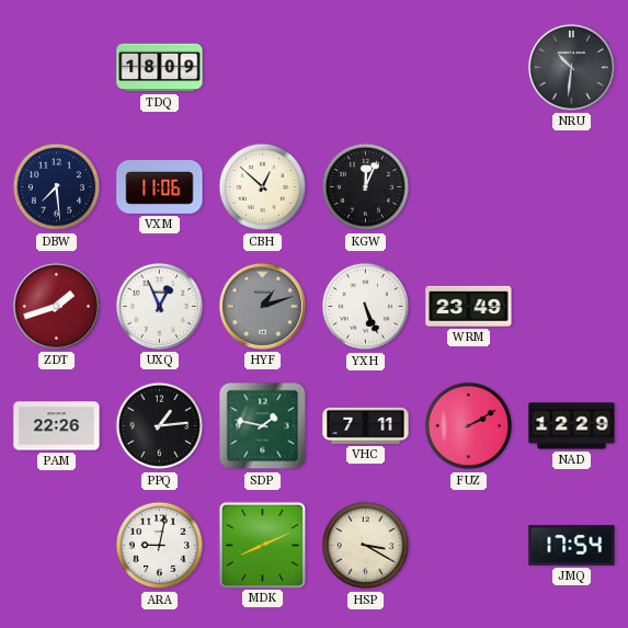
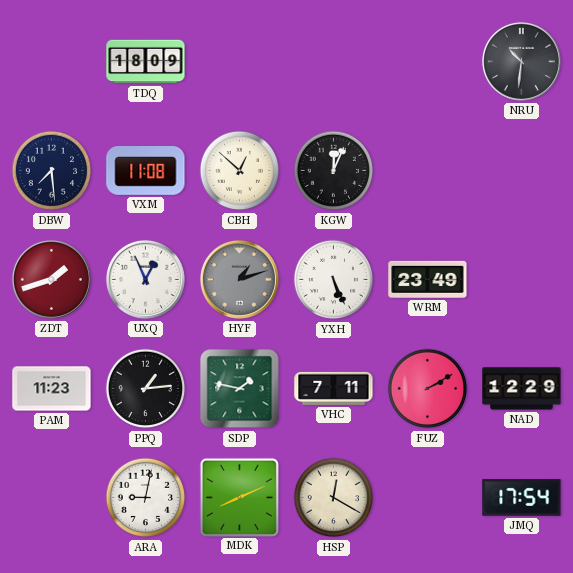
VXM: 11:06 -> 11:08 (146, 171)
PAM: 22:26 -> 11:23 (52, 389)
HSP: 3:20 -> 12:20 (334, 498)
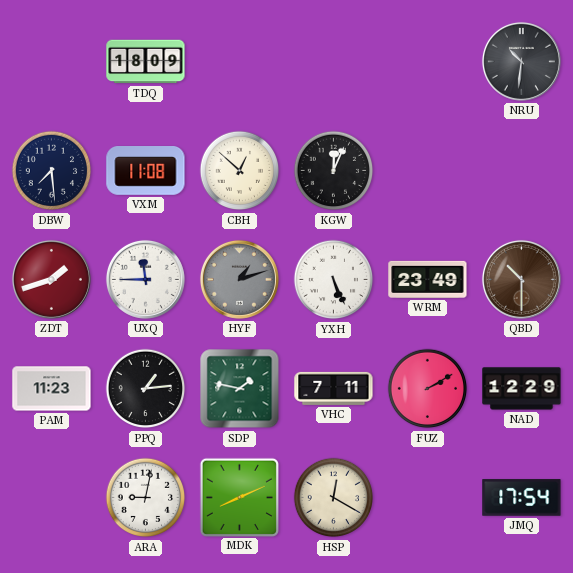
UXQ: 12:56 -> 11:45 (145, 279)
QBD: none -> 10:30 (521, 279)
